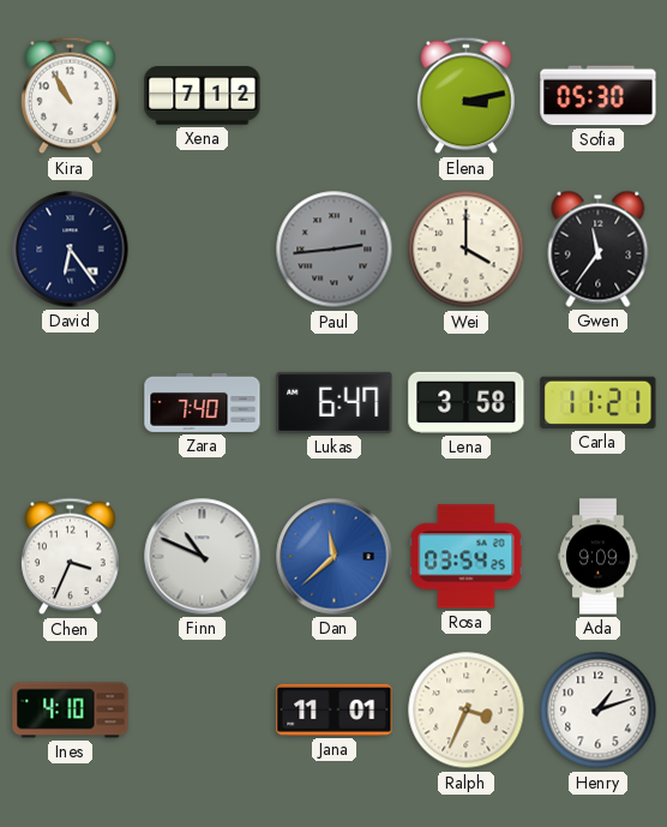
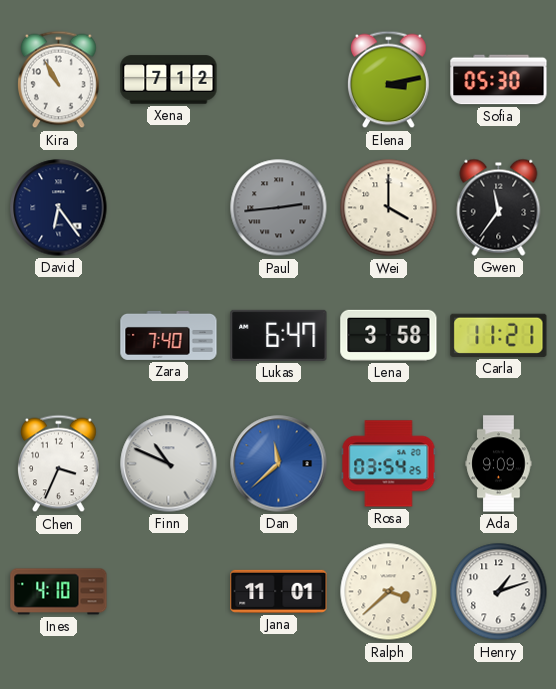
Ralph: 3:34 -> 3:38 (389, 592)
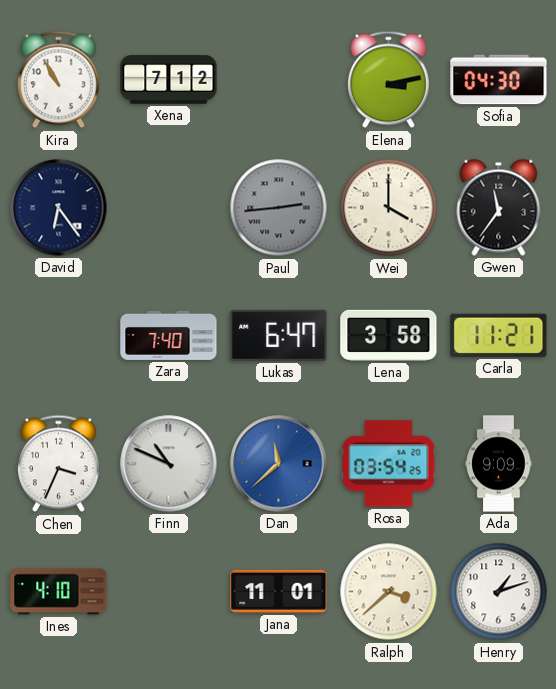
Sofia: 05:30 -> 04:30 (499, 80)
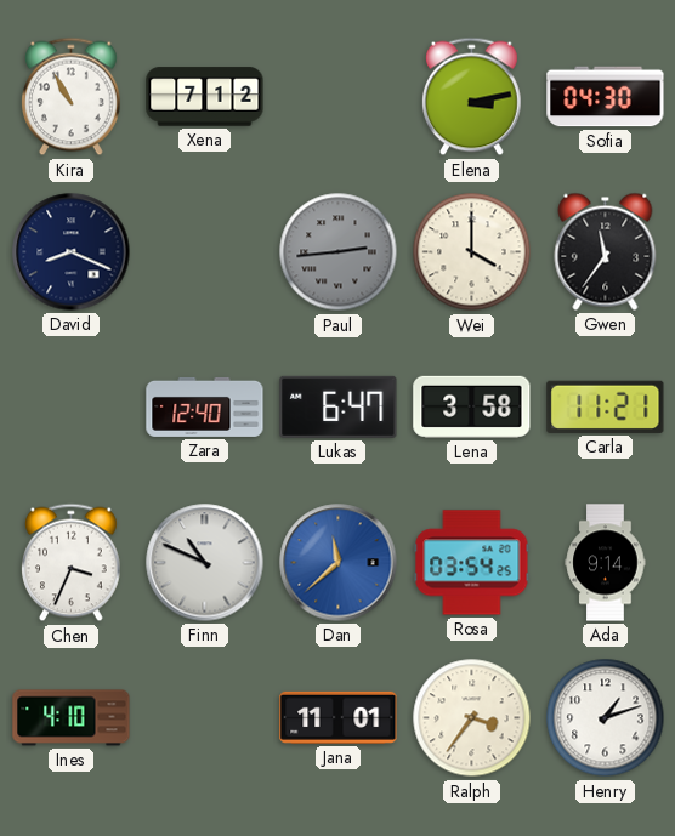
David: 6:24 -> 8:19 (72, 252)
Zara: 7:40 -> 12:40 (205, 406)
Ada: 9:09 -> 9:14 (606, 563)
Ralph: 3:38 -> 3:36 (472, 718)
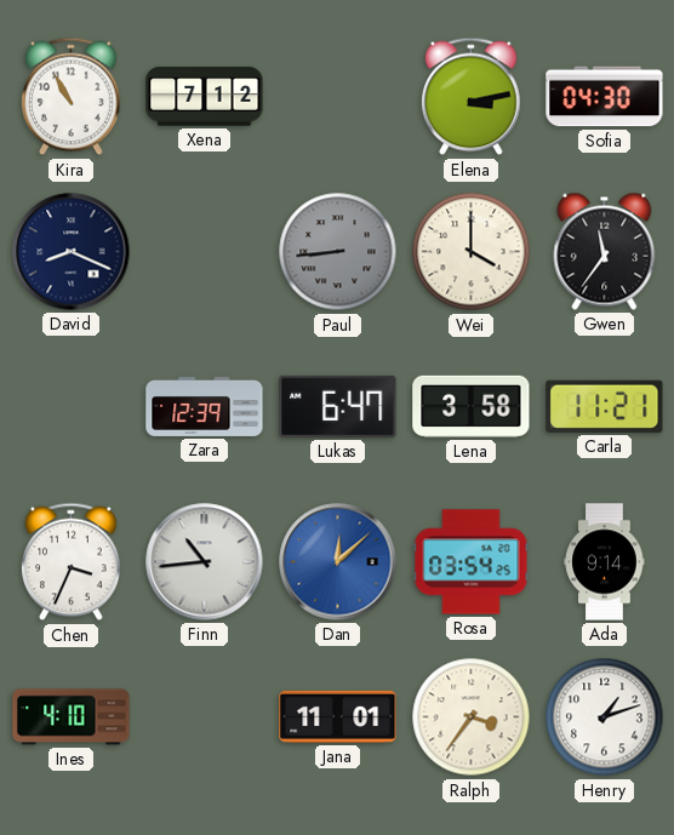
Paul: 2:44 -> 8:44 (338, 252)
Zara: 12:40 -> 12:39 (205, 406)
Finn: 10:49 -> 10:44 (205, 562)
Dan: 11:38 -> 12:08 (338, 562)
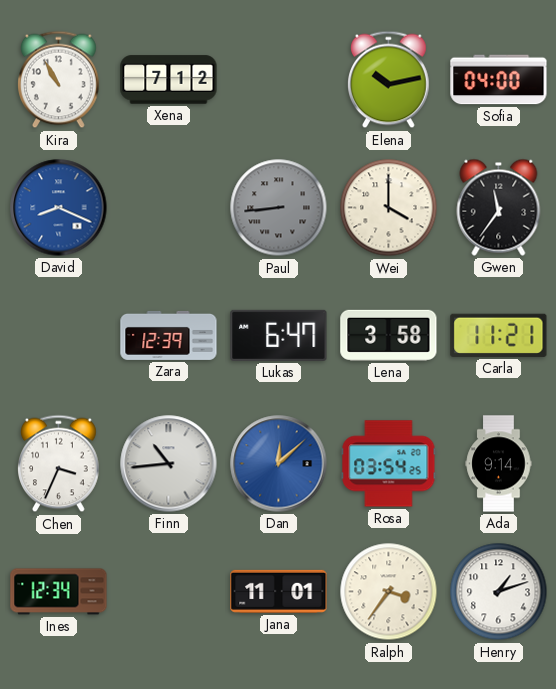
Elena: 3:13 -> 10:13 (389, 80)
Sofia: 04:30 -> 04:00 (499, 80)
David dial: navy -> blue (59, 208)
Ines: 4:10 -> 12:34 (59, 592)
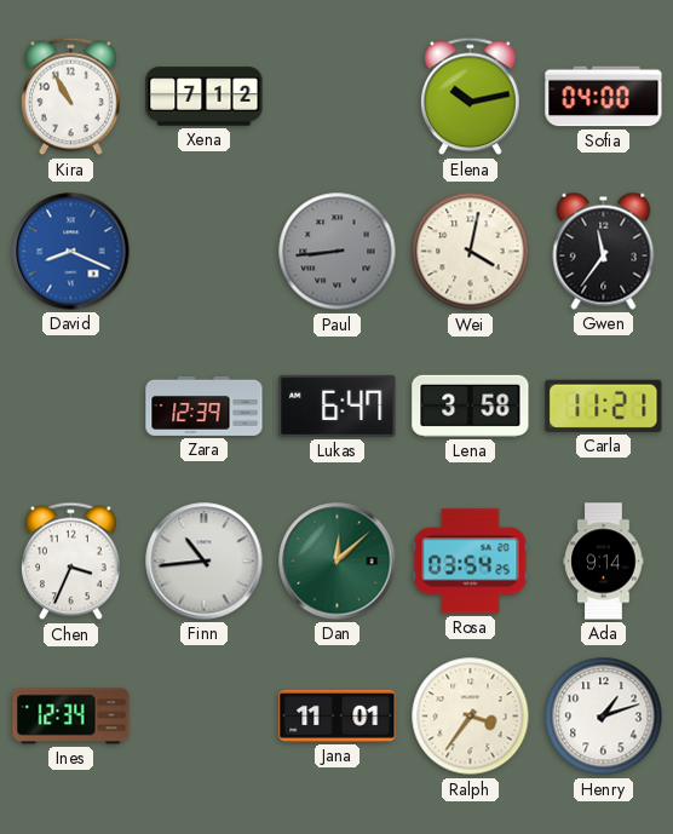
Wei: 4:00 -> 4:02 (471, 252)
Dan dial: blue -> green (338, 562)
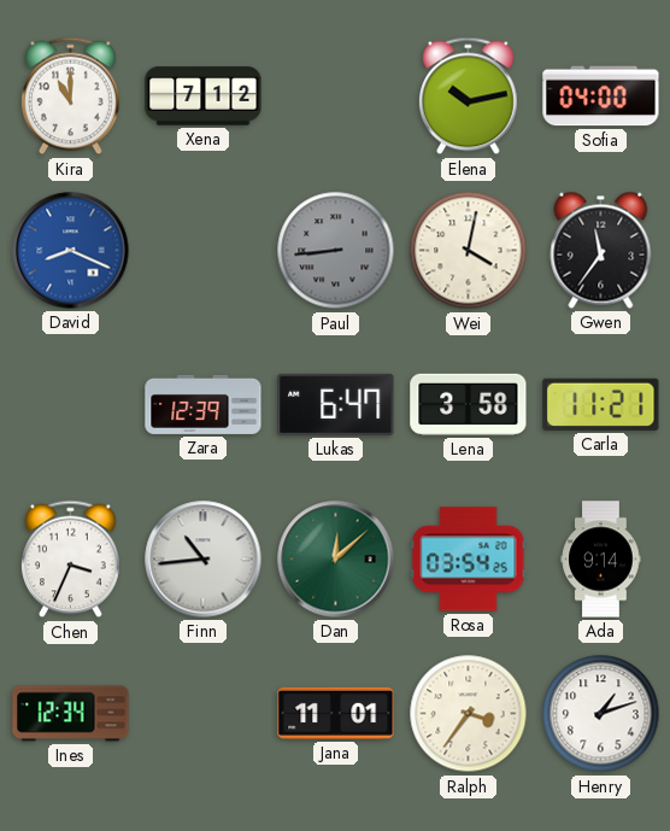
Kira: 10:55 -> 11:00 (71, 96)
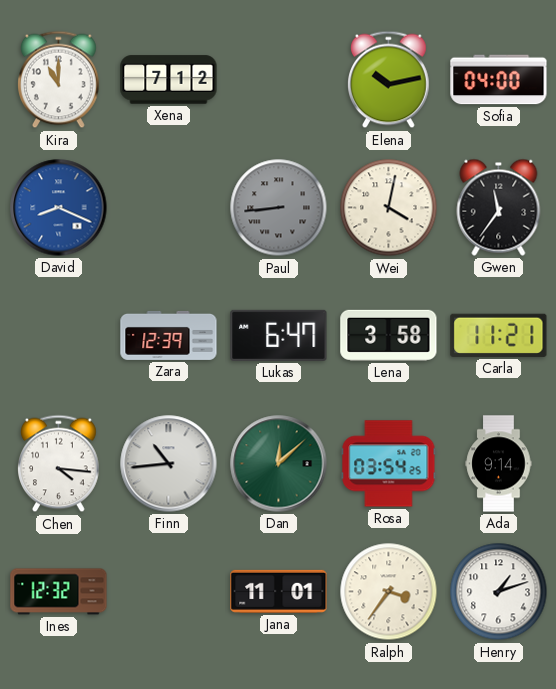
Chen: 3:34 -> 4:16 (59, 464)
Ines: 12:34 -> 12:32 (59, 592)
